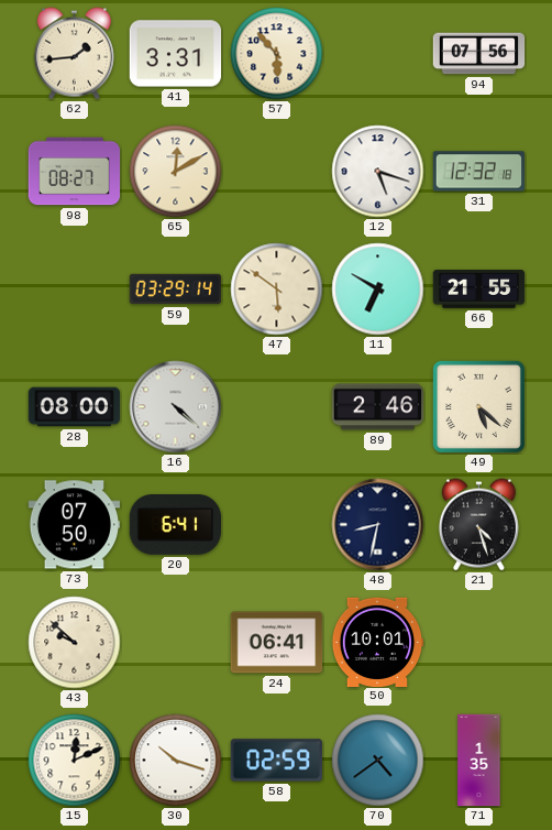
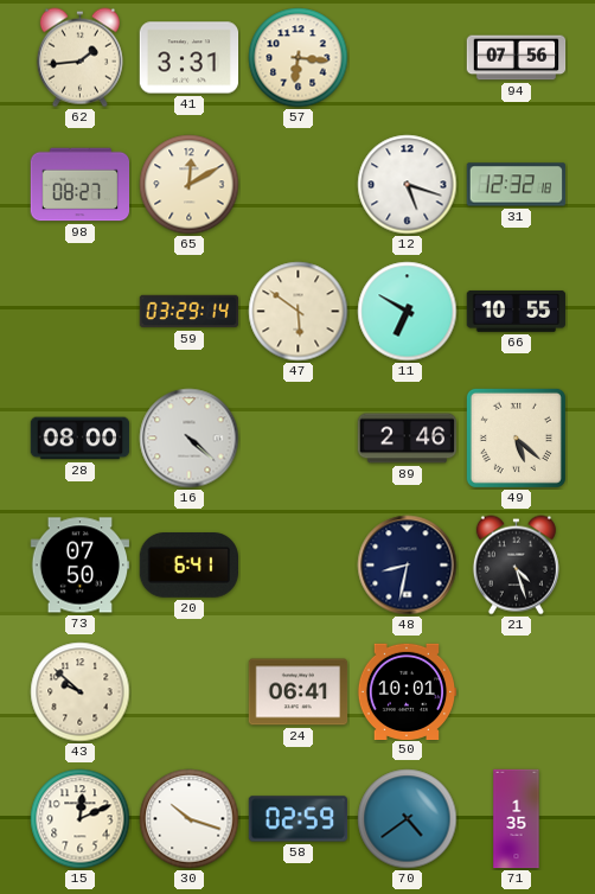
57: 5:53 -> 6:16 (299, 58)
66: 21:55 -> 10:55 (517, 311)
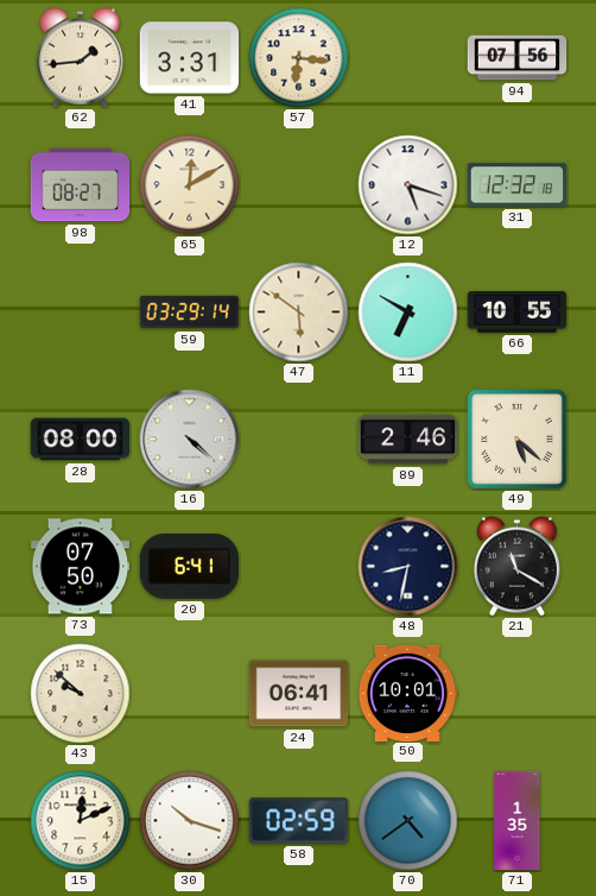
21: 4:27 -> 11:20 (516, 567)
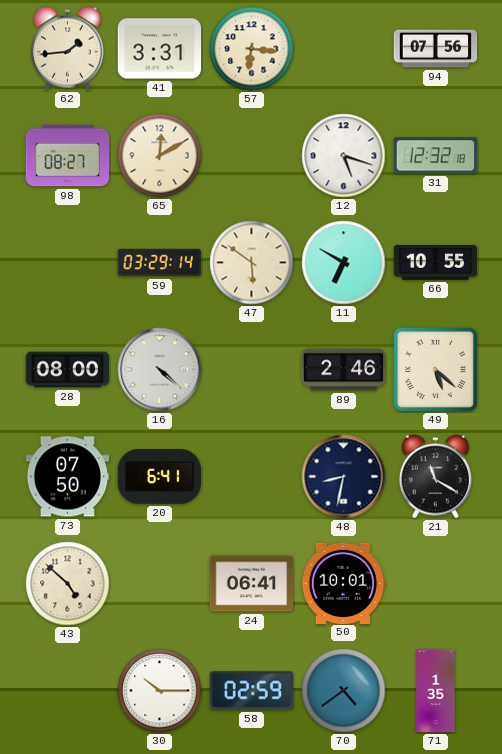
43: 9:52 -> 4:52 (68, 584)
15: 12:11 -> none (81, 821)
30: 10:18 -> 10:15 (160, 691)
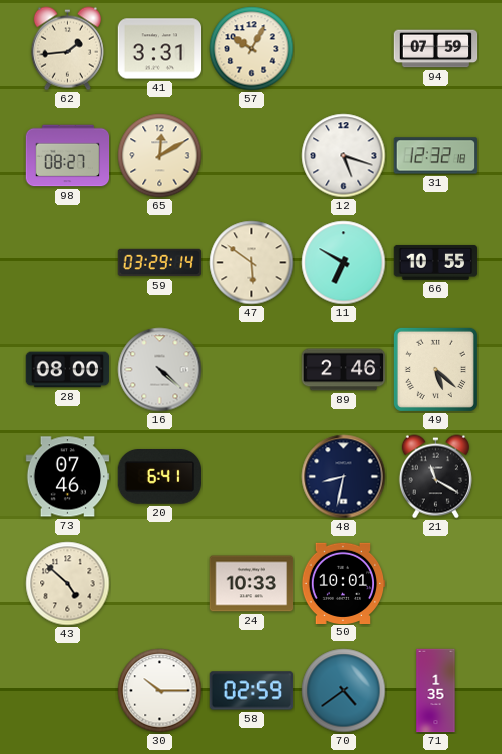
57: 6:16 -> 10:05 (252, 49)
94: 07:56 -> 07:59 (436, 49)
73: 07:50 -> 07:46 (68, 477)
24: 06:41 -> 10:33 (252, 584)
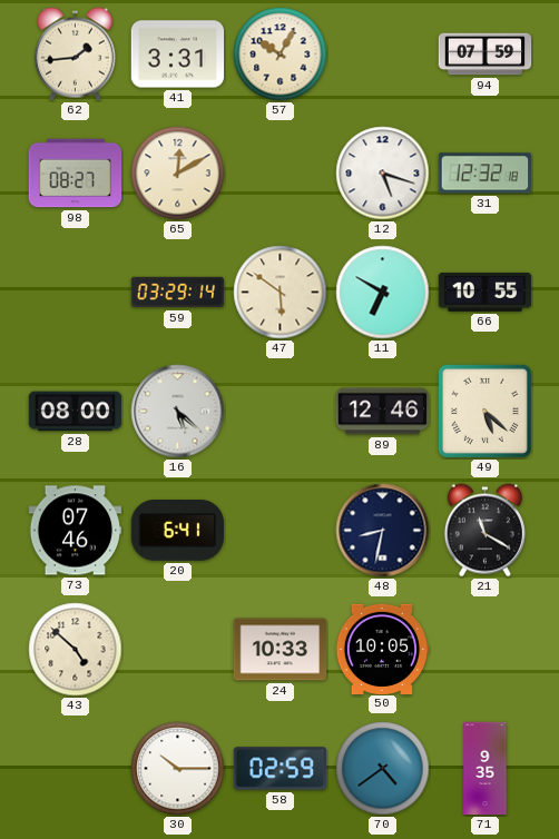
16: 4:22 -> 5:22 (178, 412)
89: 2:46 -> 12:46 (383, 412)
50: 10:01 -> 10:05 (382, 649)
71: 1:35 -> 9:35 (486, 769)
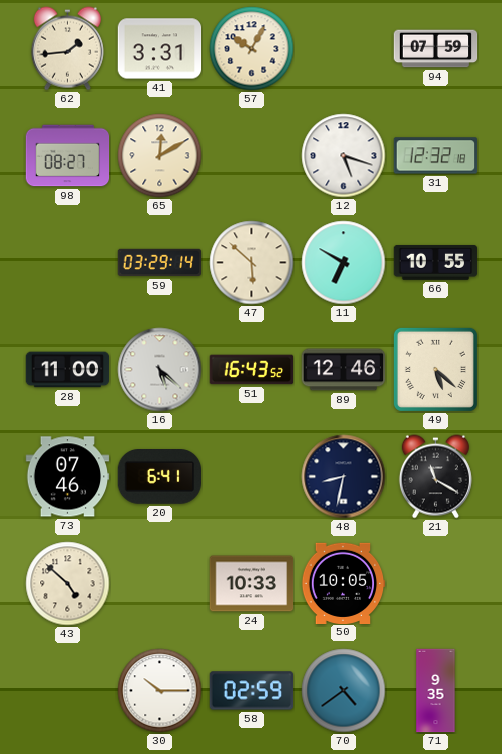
47: 5:51 -> 5:52 (252, 263)
28: 08:00 -> 11:00 (68, 370)
51: none -> 16:43 (252, 370)
